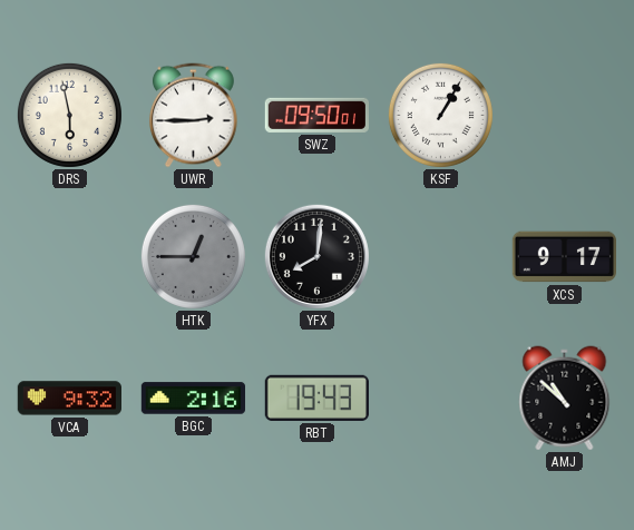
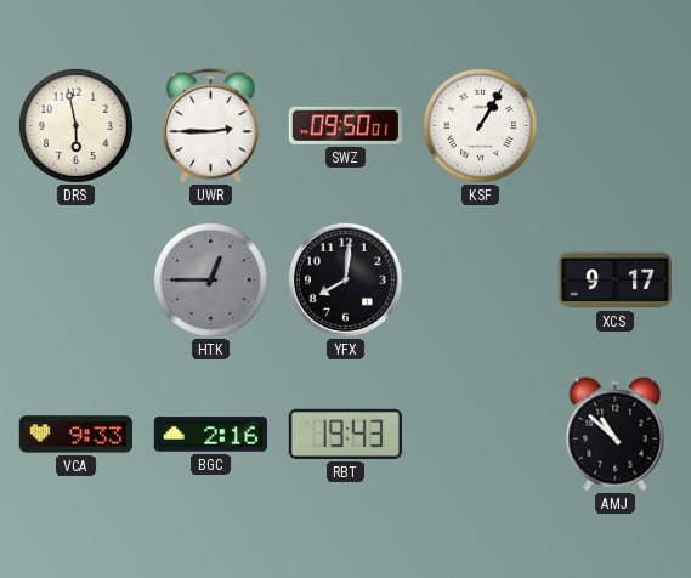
VCA: 9:32 -> 9:33 (75, 435)
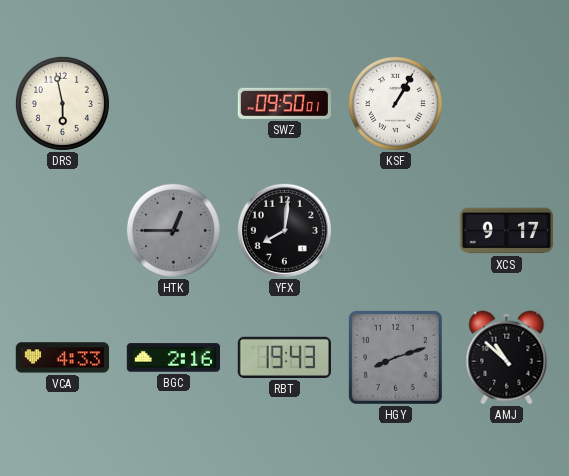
UWR: 2:45 -> none (210, 126)
VCA: 9:33 -> 4:33 (62, 358)
HGY: none -> 8:12 (395, 357)
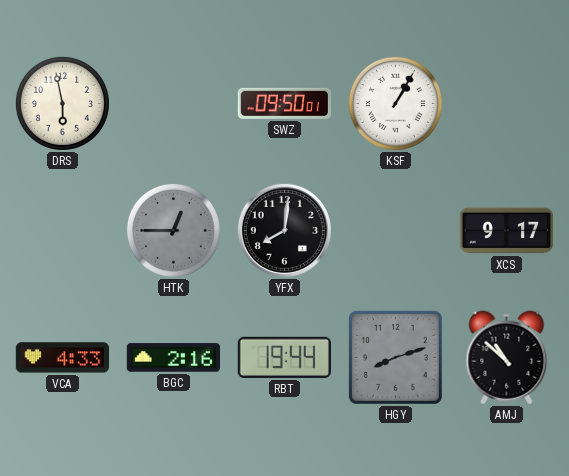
RBT: 19:43 -> 19:44 (284, 357)
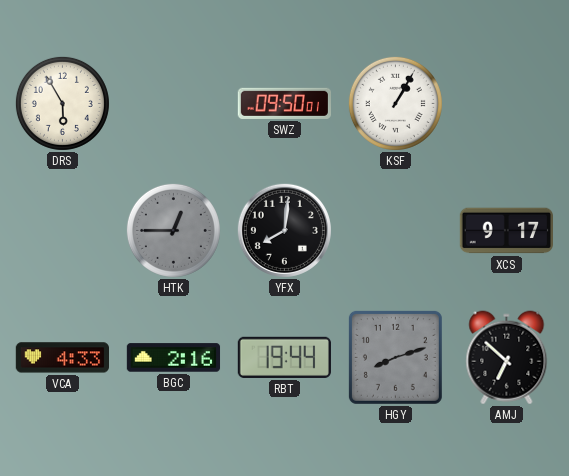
DRS: 5:58 -> 5:55 (62, 103)
AMJ: 10:52 -> 6:52 (507, 358)
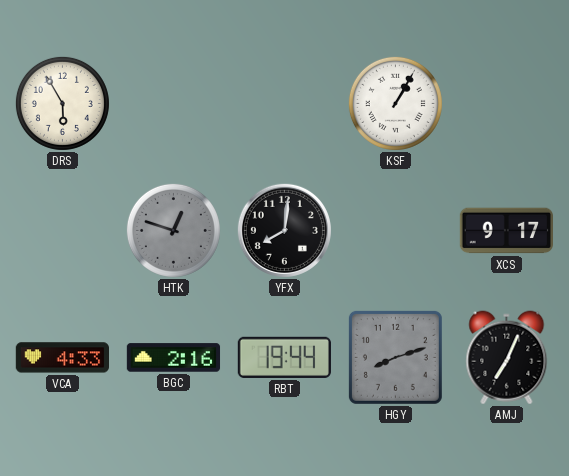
SWZ: 09:50 -> none (284, 103)
HTK: 12:45 -> 12:48 (173, 230)
AMJ: 6:52 -> 7:04 (507, 358)
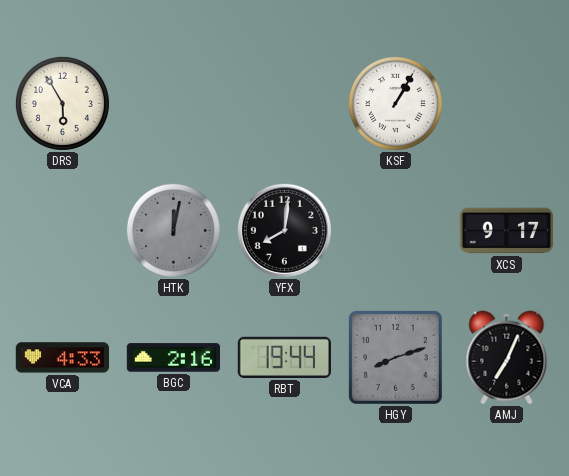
HTK: 12:48 -> 12:02 (173, 230)
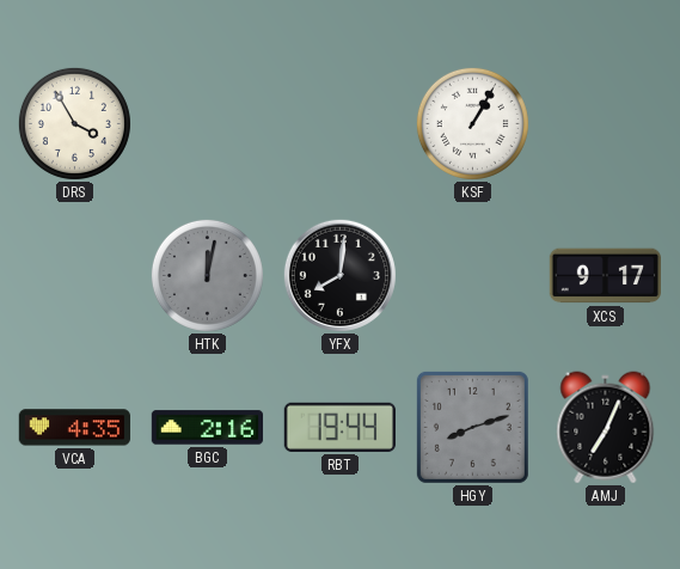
DRS: 5:55 -> 3:55 (74, 123)
VCA: 4:33 -> 4:35 (74, 428)
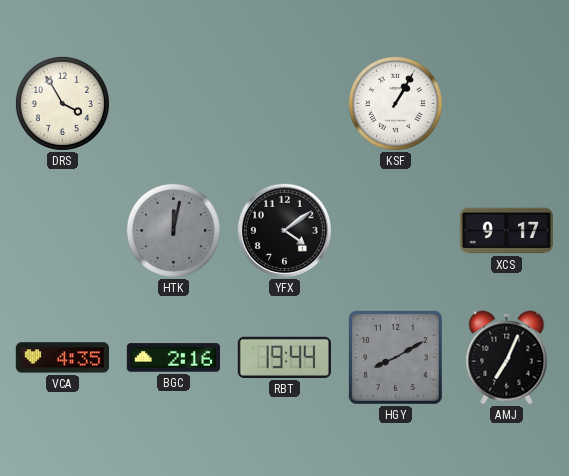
YFX: 8:01 -> 4:09 (284, 230)
HGY: 8:12 -> 8:10 (395, 357)
